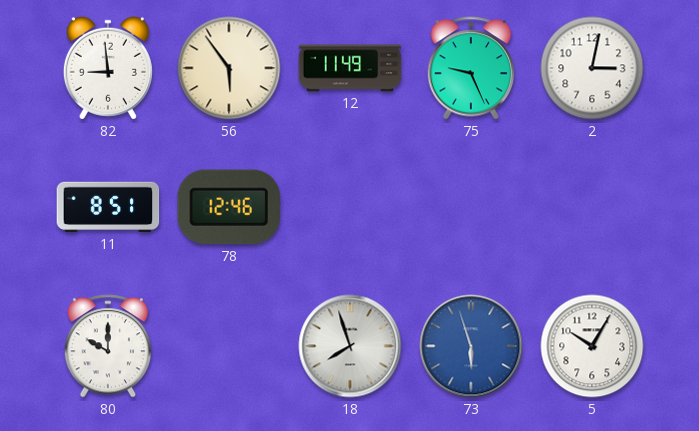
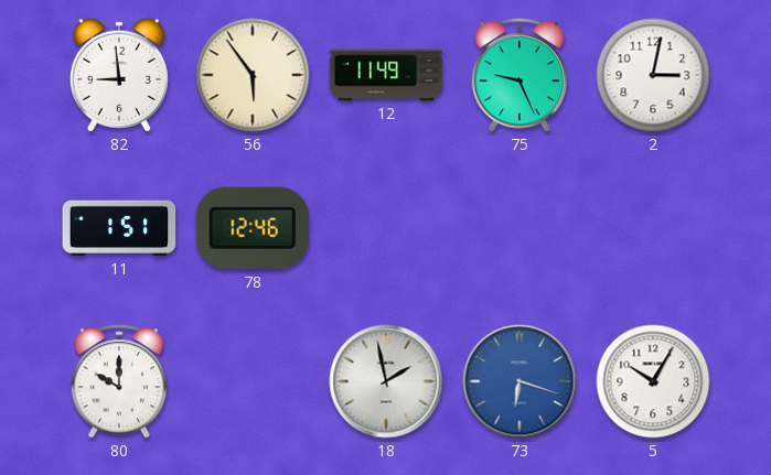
11: 8:51 -> 1:51 (119, 228)
18: 7:57 -> 1:58 (386, 381)
73: 5:57 -> 6:18 (520, 381)
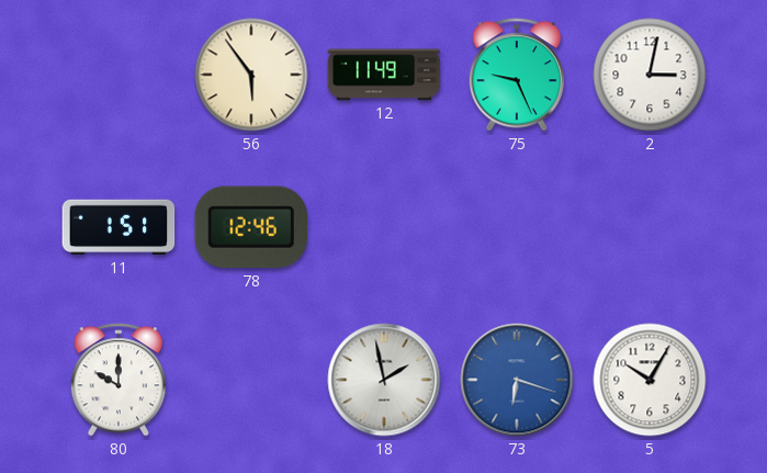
82: 8:59 -> none (119, 75)
